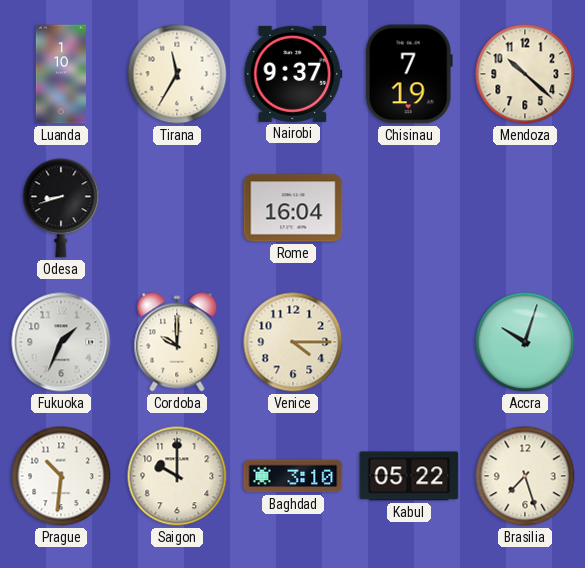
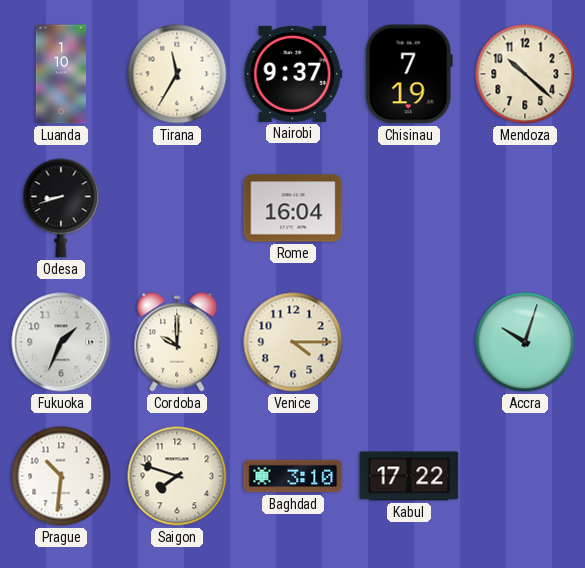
Saigon: 10:00 -> 7:48 (177, 476)
Kabul: 05:22 -> 17:22 (409, 476)
Brasilia: 7:27 -> none (525, 476)
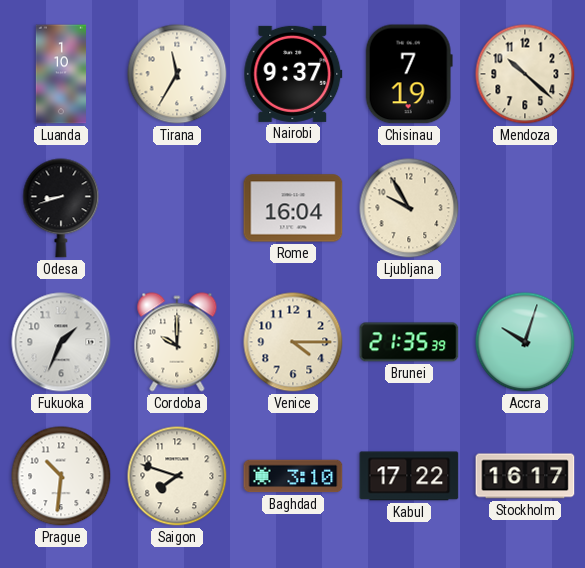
Ljubljana: none -> 9:55 (409, 208)
Brunei: none -> 21:35 (409, 342)
Stockholm: none -> 16:17 (525, 476)
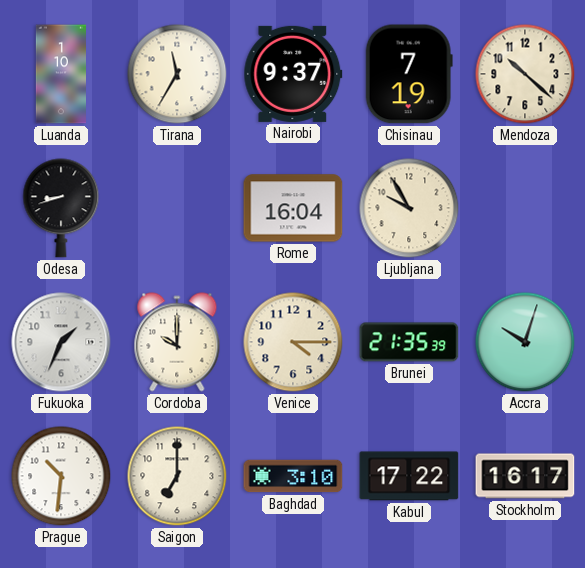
Saigon: 7:48 -> 7:00 (177, 476)
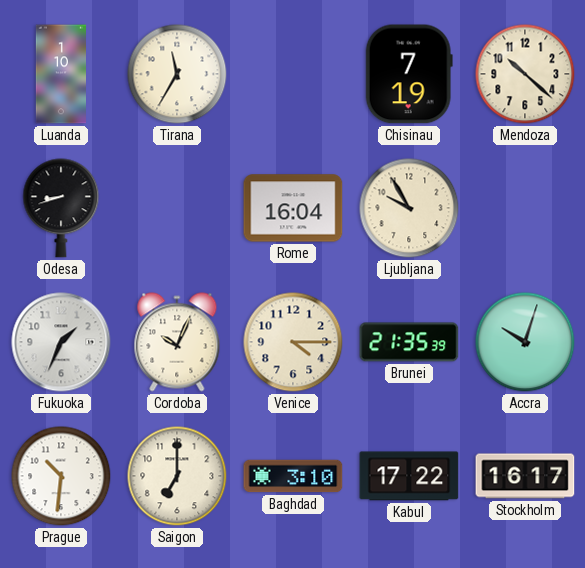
Nairobi: 9:37 -> none (293, 74)
Cordoba: 10:00 -> 10:04 (177, 342)
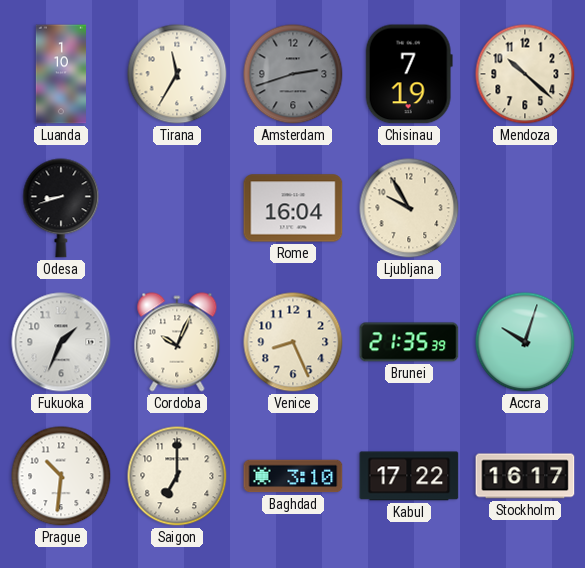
Amsterdam: none -> 2:42 (293, 74)
Venice: 4:15 -> 8:26 (293, 342)
